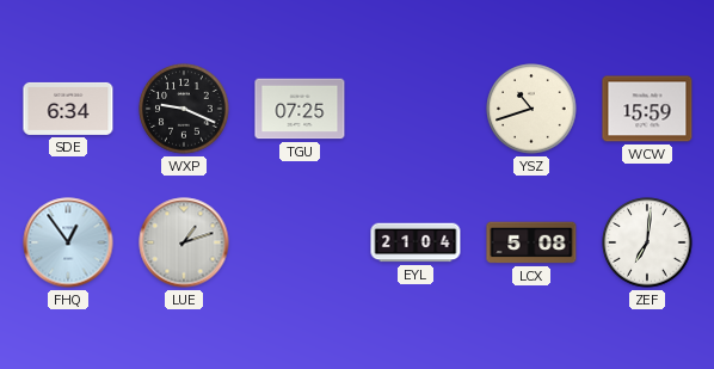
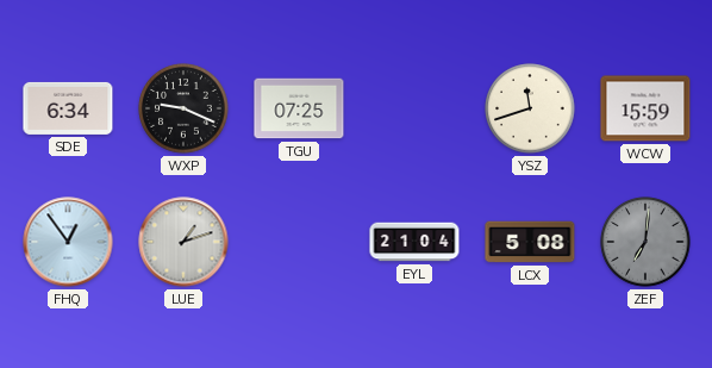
YSZ: 10:42 -> 11:42 (530, 108)
ZEF dial: white -> grey (645, 242)
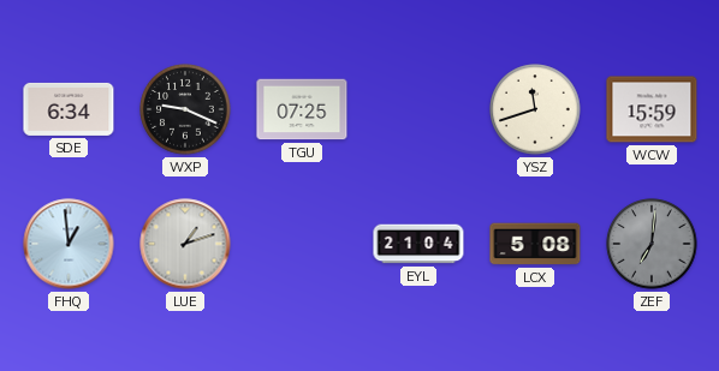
FHQ: 12:54 -> 12:59 (69, 244)
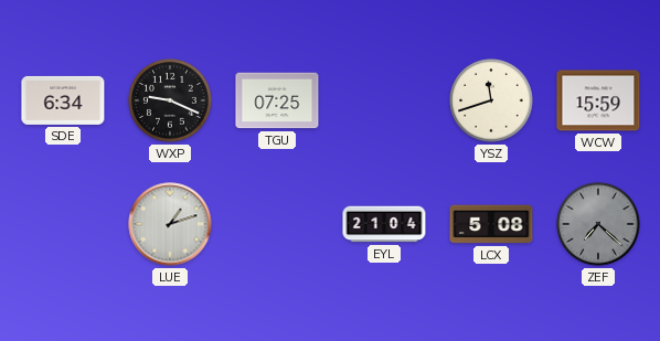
FHQ: 12:59 -> none (69, 244)
ZEF: 7:01 -> 7:22 (598, 224)
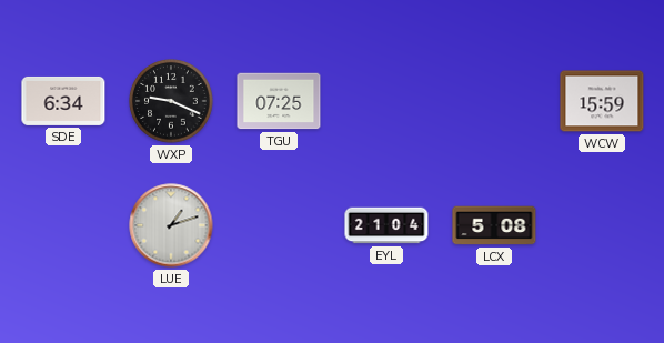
YSZ: 11:42 -> none (491, 100)
ZEF: 7:22 -> none (598, 224)
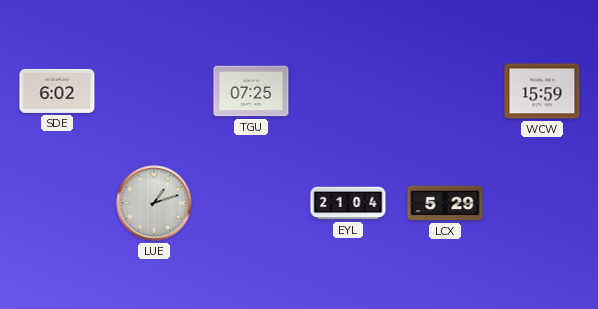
SDE: 6:34 -> 6:02 (57, 91)
WXP: 9:19 -> none (171, 101)
LCX: 5:08 -> 5:29 (445, 203)
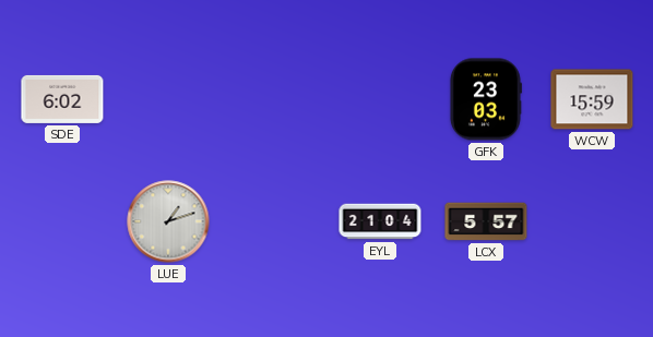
TGU: 07:25 -> none (251, 91)
GFK: none -> 23:03 (485, 99)
LCX: 5:29 -> 5:57 (486, 221)
